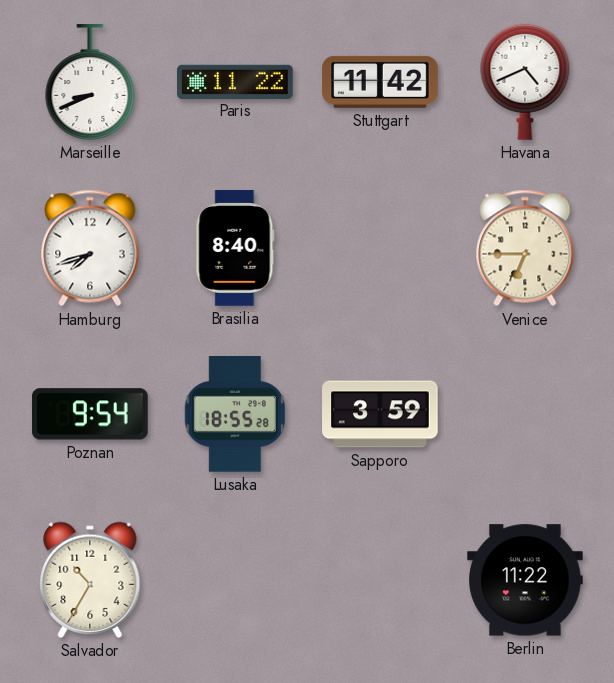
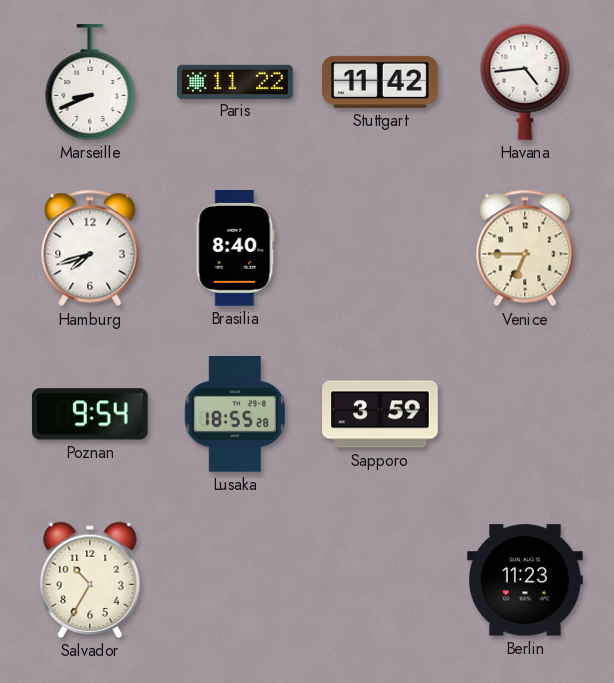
Havana: 4:41 -> 4:44 (525, 82)
Berlin: 11:22 -> 11:23 (525, 580)
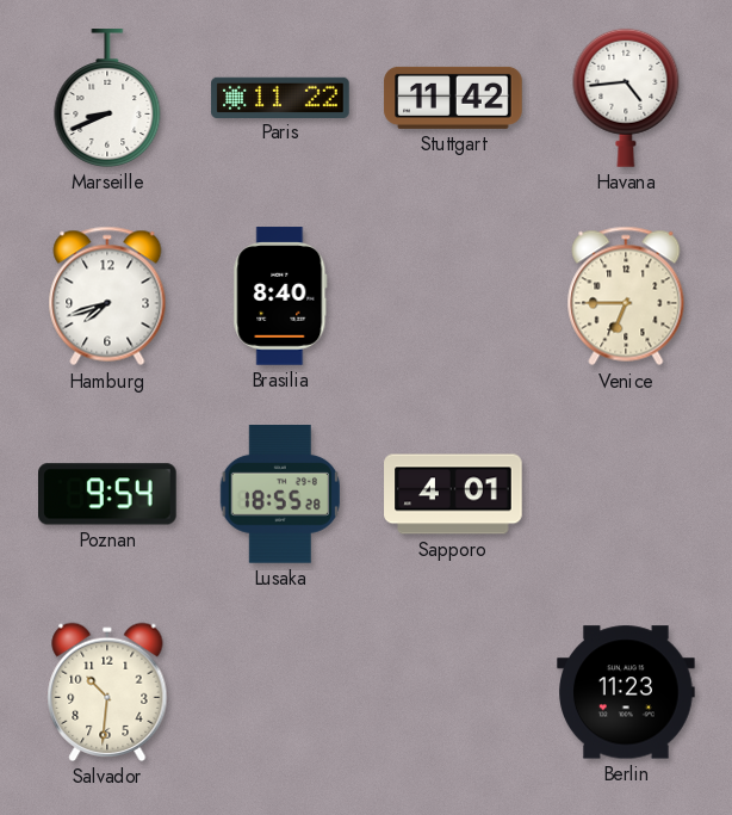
Sapporo: 3:59 -> 4:01 (453, 494)
Salvador: 10:35 -> 10:31 (107, 692)
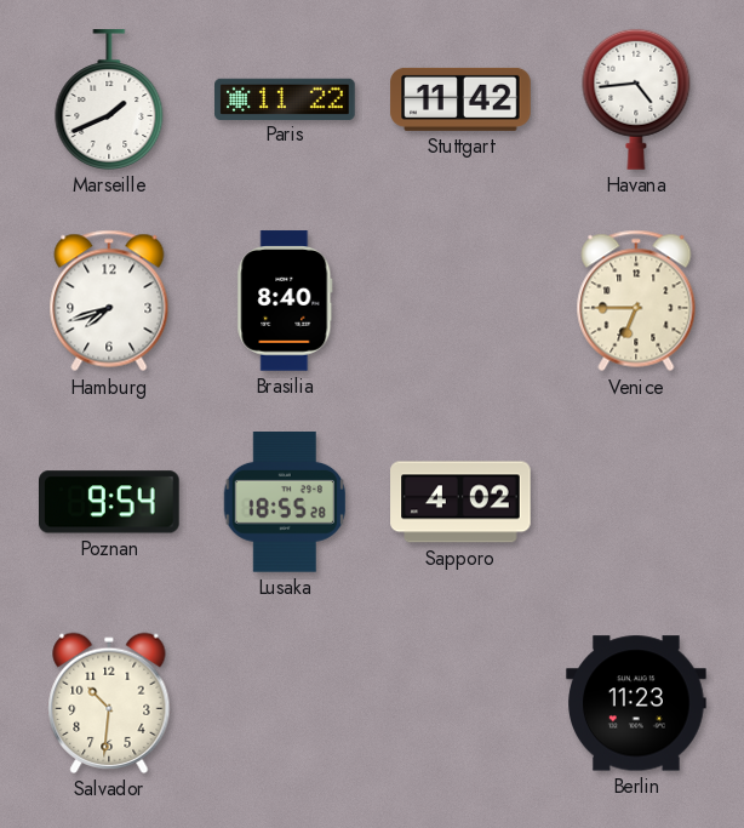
Marseille: 8:41 -> 1:41 (109, 99)
Sapporo: 4:01 -> 4:02 (460, 502)
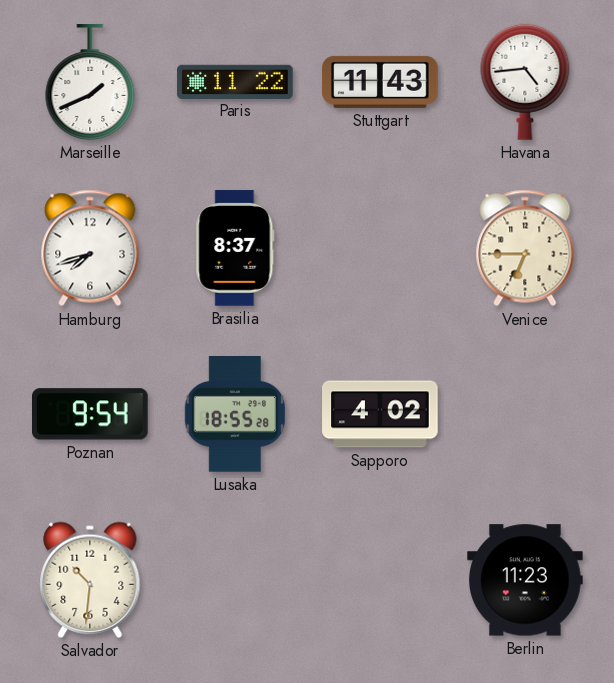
Stuttgart: 11:42 -> 11:43 (380, 82)
Brasilia: 8:40 -> 8:37 (235, 248)
